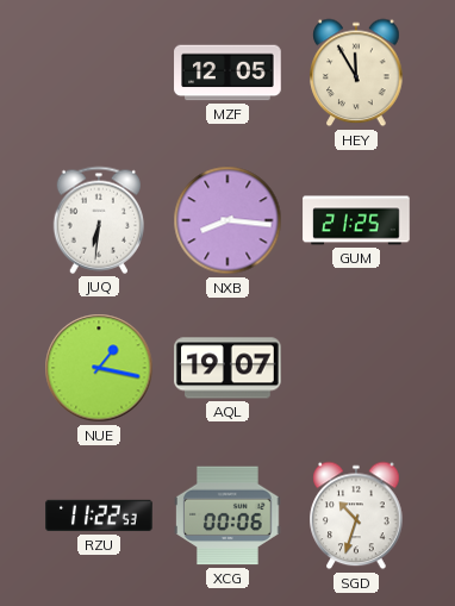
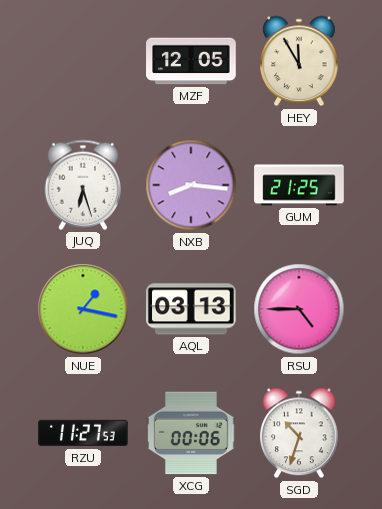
JUQ: 6:31 -> 6:27 (82, 185)
AQL: 19:07 -> 03:13 (192, 309)
RSU: none -> 4:45 (299, 309)
RZU: 11:22 -> 11:27 (83, 433)
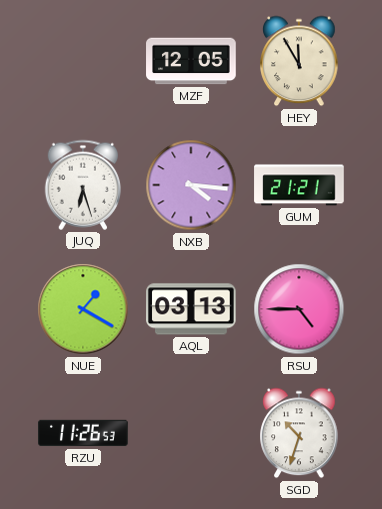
NXB: 8:16 -> 4:16 (191, 185)
GUM: 21:25 -> 21:21 (299, 185)
NUE: 1:17 -> 1:20 (83, 309)
RZU: 11:27 -> 11:26 (83, 433)
XCG: 00:06 -> none (192, 433)
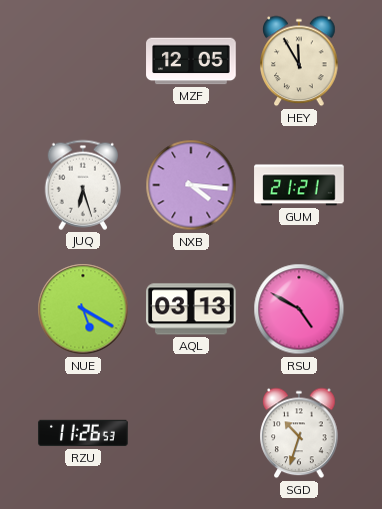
NUE: 1:20 -> 5:20 (83, 309)
RSU: 4:45 -> 4:50 (299, 309)
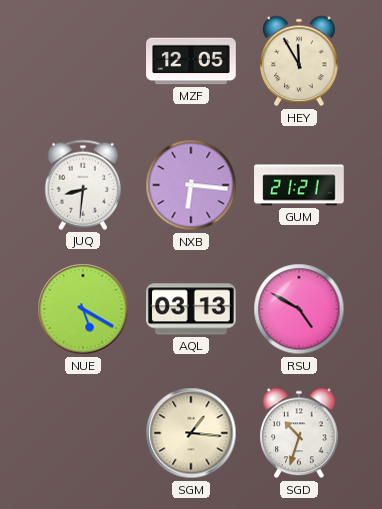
JUQ: 6:27 -> 8:31 (82, 185)
NXB: 4:16 -> 6:16 (191, 185)
RZU: 11:26 -> none (83, 433)
SGM: none -> 1:16 (191, 433)
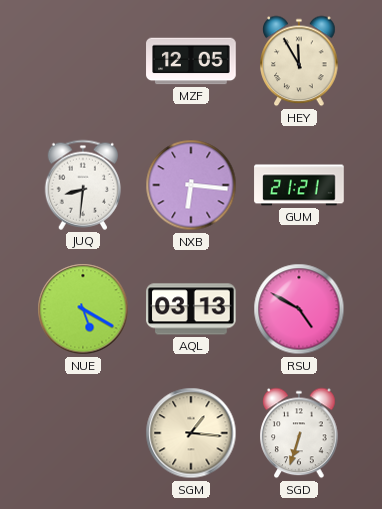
SGD: 10:33 -> 6:33 (299, 433)
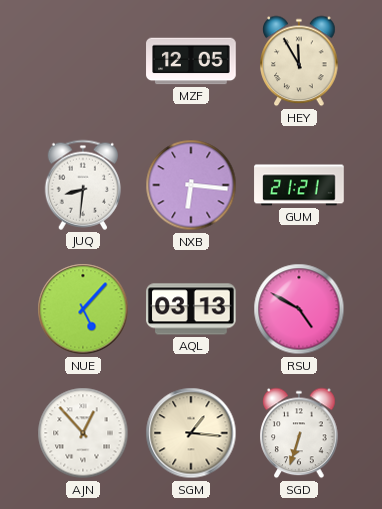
NUE: 5:20 -> 5:07 (83, 309)
AJN: none -> 12:53 (83, 433)
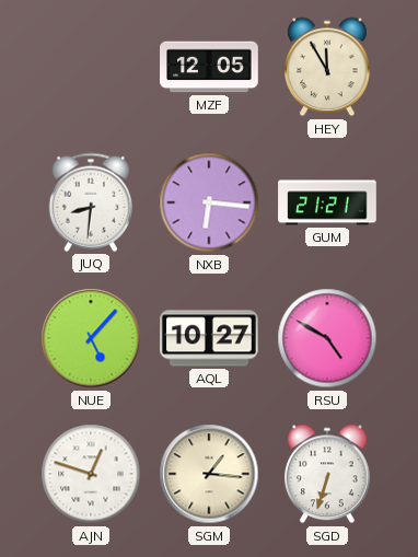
AQL: 03:13 -> 10:27 (210, 338)
AJN: 12:53 -> 12:48 (91, 474)
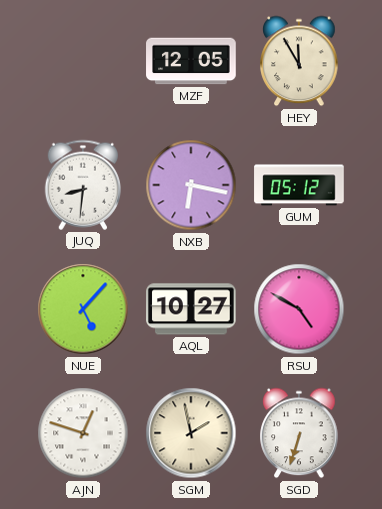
NXB: 6:16 -> 6:17 (191, 185)
GUM: 21:21 -> 05:12 (299, 185)
SGM: 1:16 -> 1:58 (191, 433)
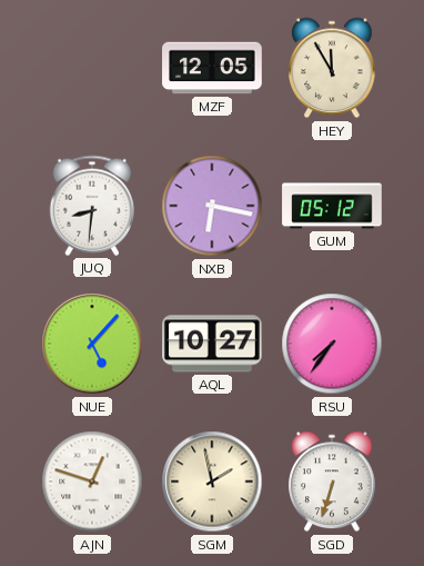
RSU: 4:50 -> 7:36 (332, 344)
